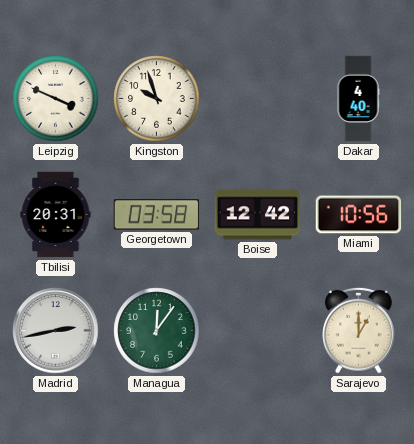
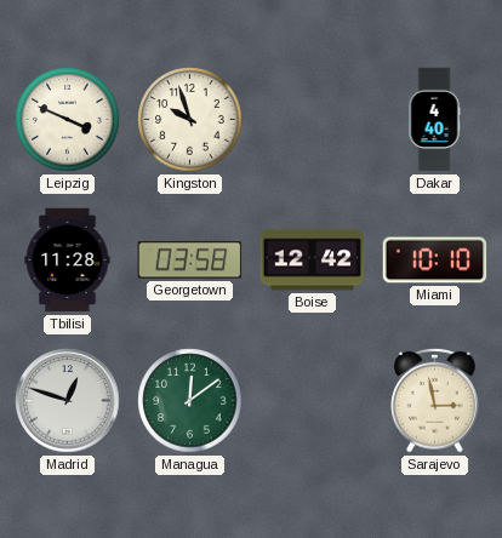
Tbilisi: 20:31 -> 11:28 (68, 261)
Miami: 10:56 -> 10:10 (435, 261)
Madrid: 2:43 -> 12:48 (68, 401)
Managua: 12:06 -> 12:09 (190, 401)
Sarajevo: 1:00 -> 2:58 (435, 400)
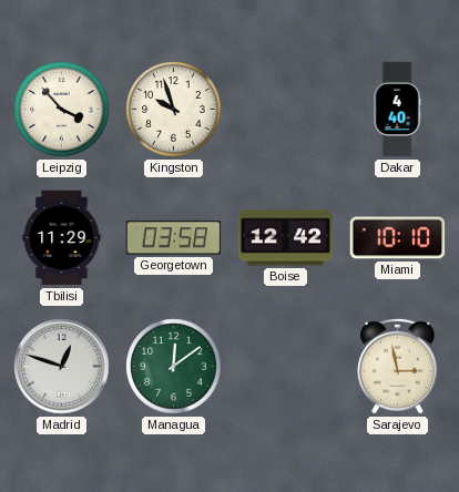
Leipzig: 3:49 -> 3:53 (62, 110)
Tbilisi: 11:28 -> 11:29 (62, 238)
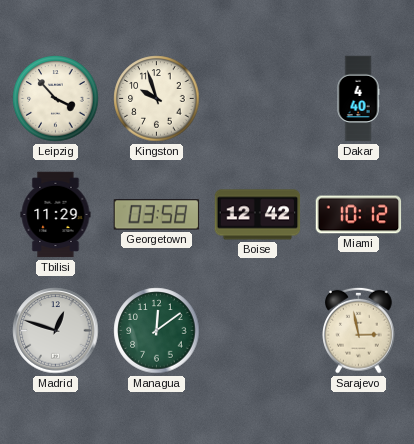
Miami: 10:10 -> 10:12 (359, 215)
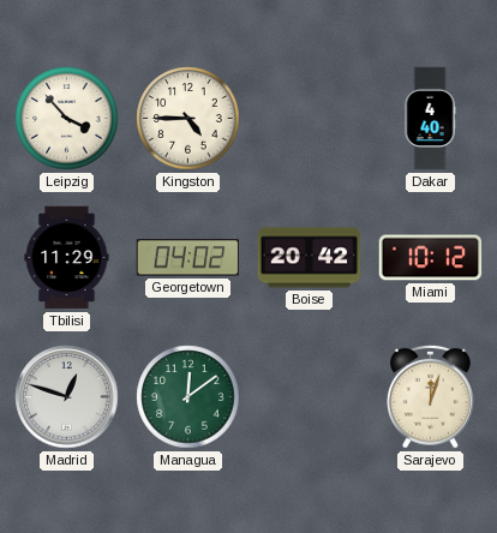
Kingston: 9:57 -> 4:45 (188, 119)
Georgetown: 03:58 -> 04:02 (188, 258)
Boise: 12:42 -> 20:42 (310, 258)
Sarajevo: 2:58 -> 12:03 (431, 396)
